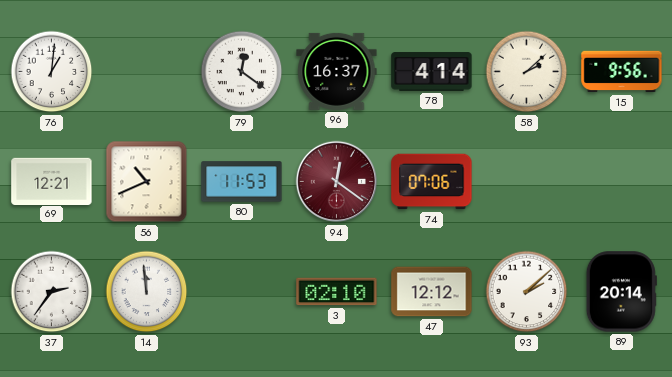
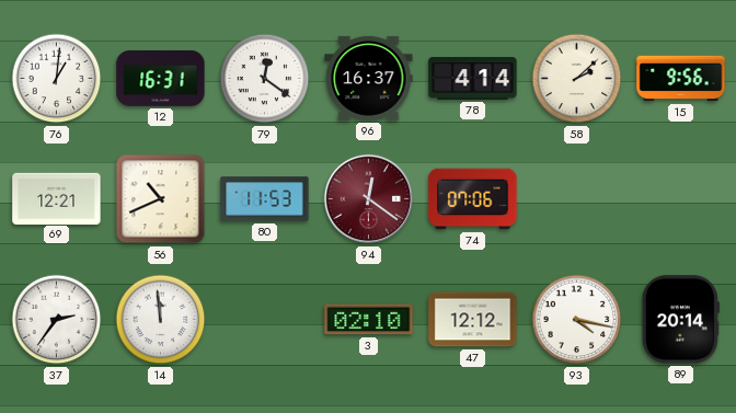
12: none -> 16:31 (161, 78)
93: 2:08 -> 4:17 (577, 320)
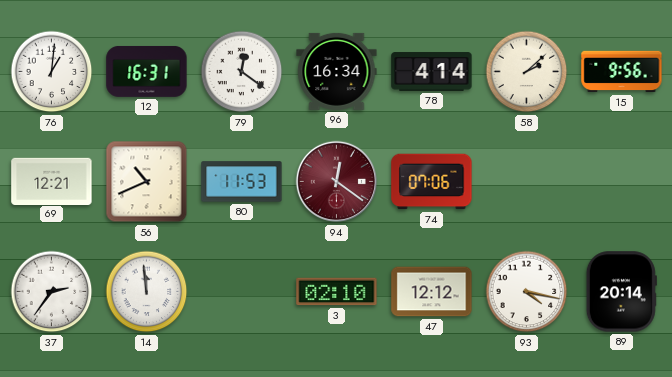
96: 16:37 -> 16:34 (337, 71)
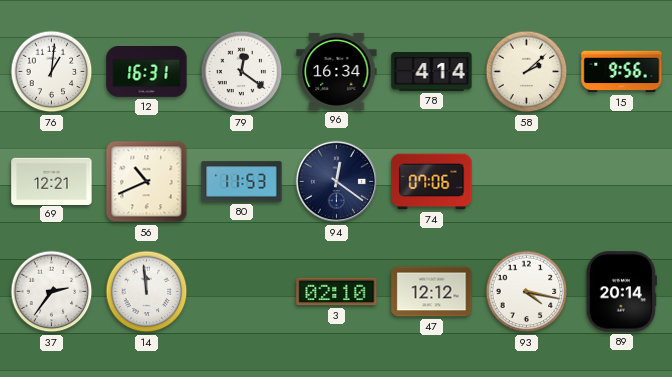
94 dial: burgundy -> navy (337, 182)
